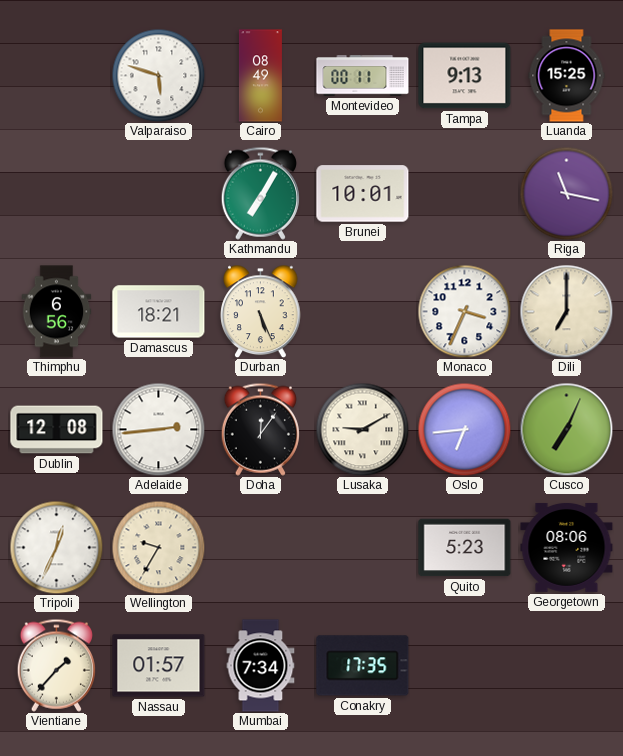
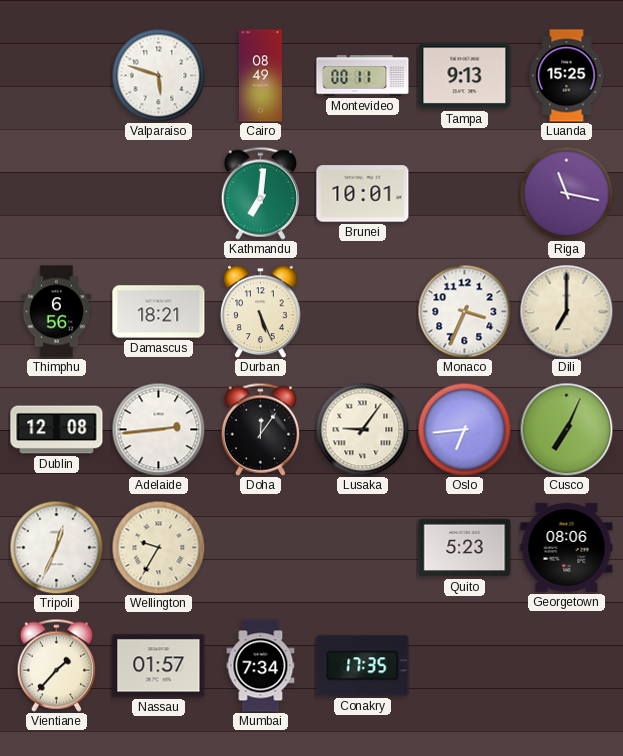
Kathmandu: 7:05 -> 7:01 (260, 193)
Lusaka: 9:10 -> 9:06 (362, 429)
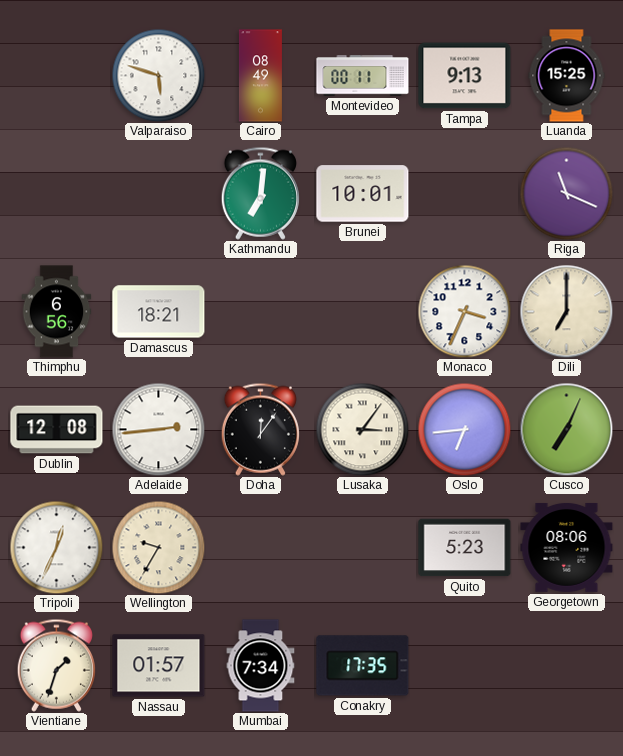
Riga: 11:17 -> 11:19 (566, 193)
Durban: 5:26 -> none (261, 311)
Lusaka: 9:06 -> 3:06 (362, 429)
Vientiane: 1:37 -> 1:33 (56, 665)
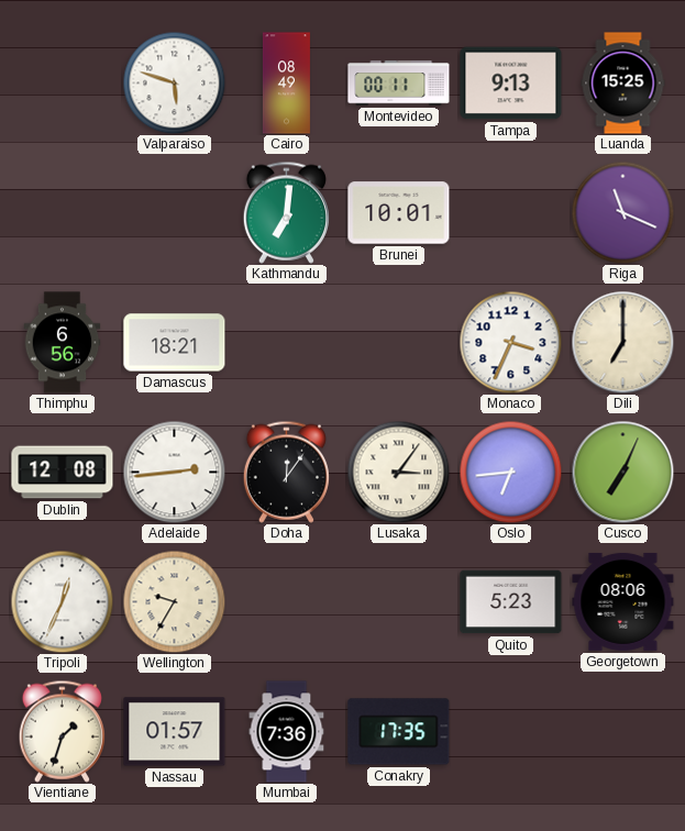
Mumbai: 7:34 -> 7:36 (287, 732)
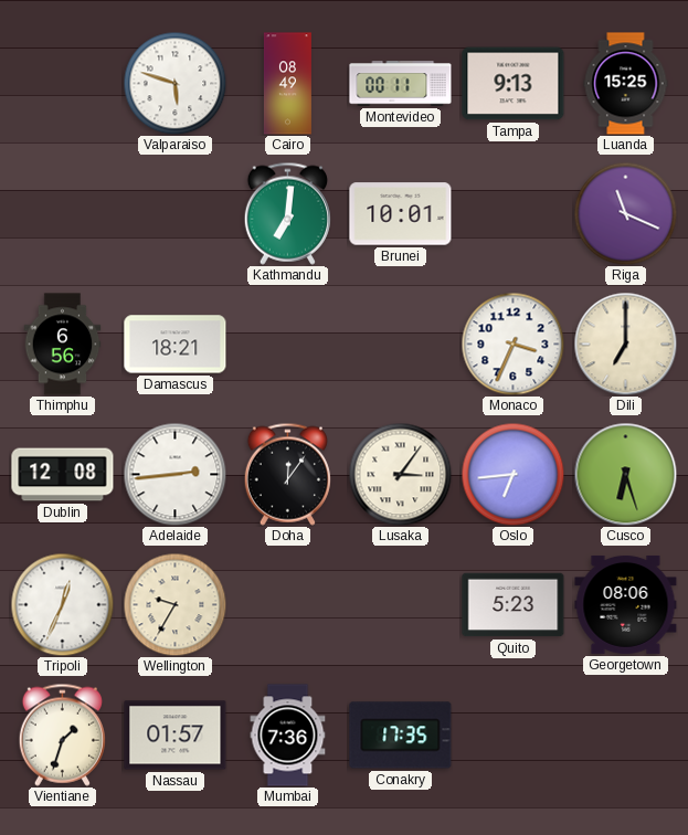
Cusco: 7:04 -> 6:27 (625, 474)
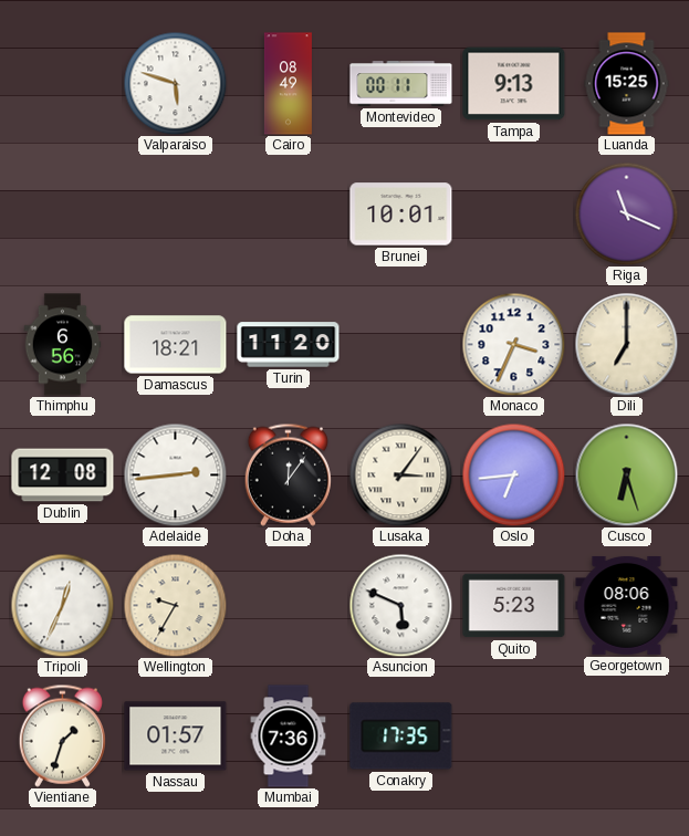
Kathmandu: 7:01 -> none (287, 213)
Turin: none -> 11:20 (289, 345)
Asuncion: none -> 5:49 (400, 605)
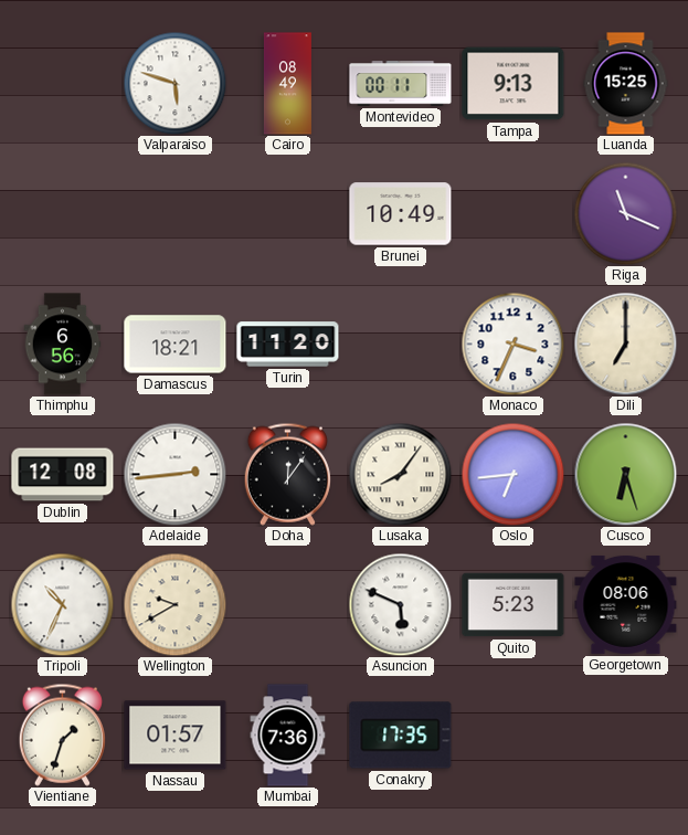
Brunei: 10:01 -> 10:49 (401, 214)
Lusaka: 3:06 -> 8:06 (400, 474)
Tripoli: 12:34 -> 10:34 (62, 604)
Wellington: 9:35 -> 9:40 (174, 604)
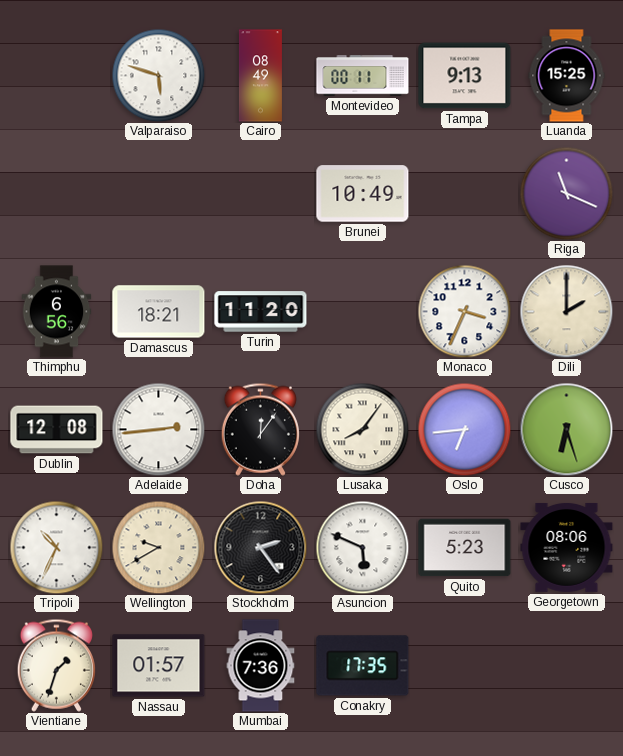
Dili: 7:00 -> 2:00 (566, 311)
Stockholm: none -> 2:24 (260, 547)
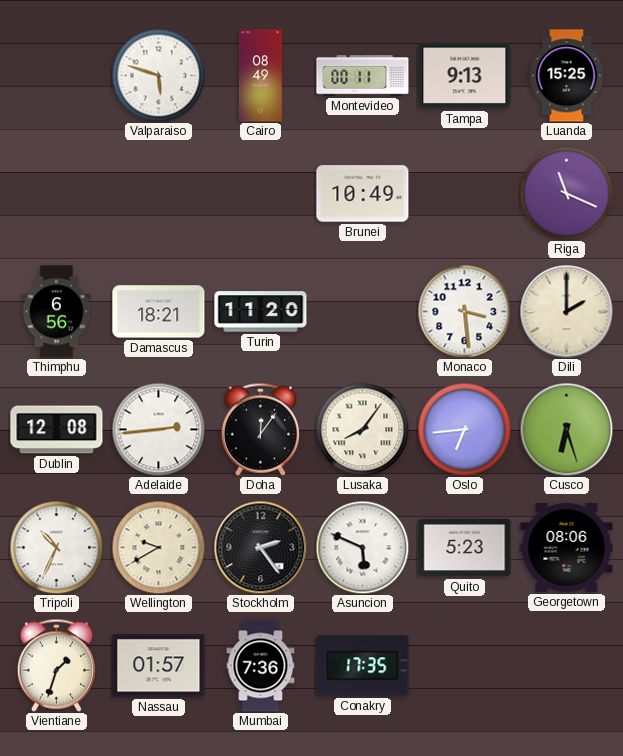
Monaco: 3:34 -> 3:29 (464, 311)
